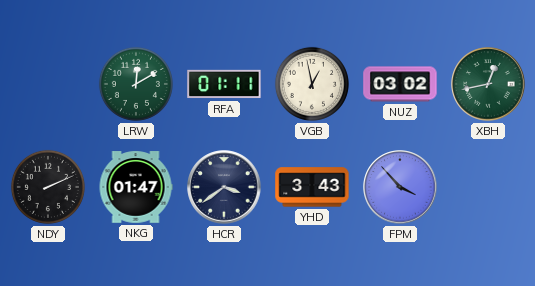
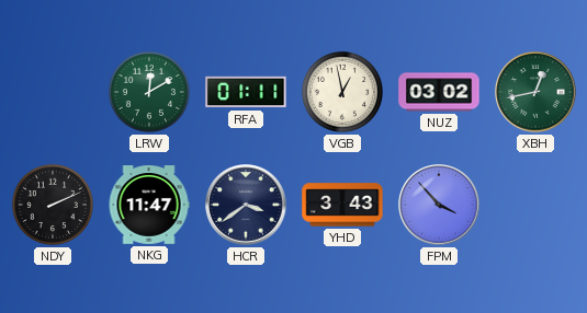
NKG: 01:47 -> 11:47 (149, 205)
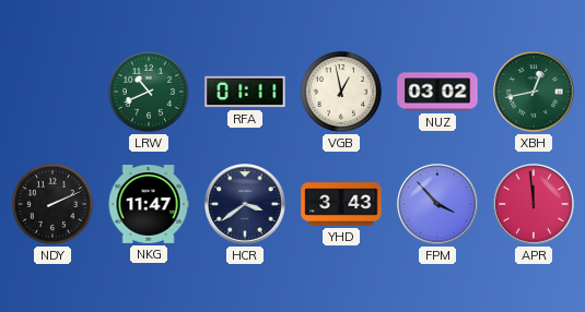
LRW: 12:10 -> 10:41 (149, 92)
APR: none -> 11:59 (534, 204)
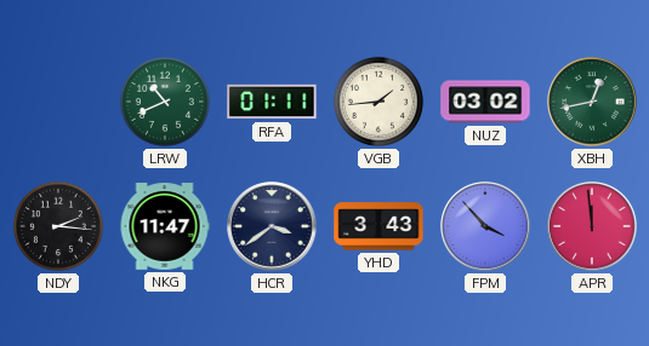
VGB: 12:58 -> 1:44 (378, 102)
NDY: 2:11 -> 2:16 (58, 226)
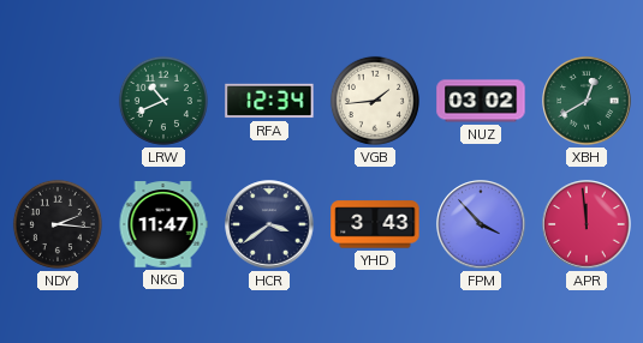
RFA: 01:11 -> 12:34 (269, 101)
XBH: 12:43 -> 12:40 (587, 101)
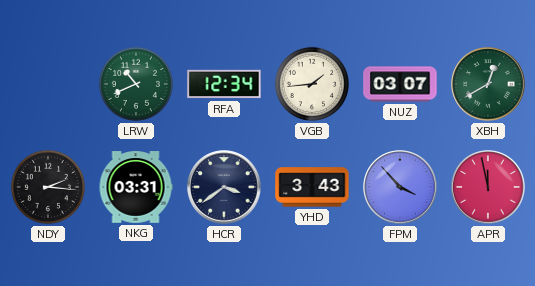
NUZ: 03:02 -> 03:07 (400, 84)
NKG: 11:47 -> 03:31 (136, 187)
APR: 11:59 -> 11:58 (488, 187)
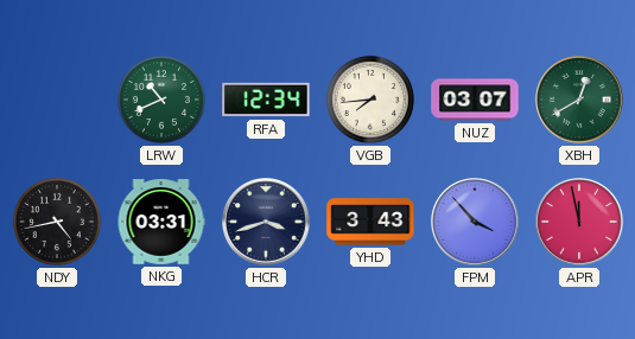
VGB: 1:44 -> 7:44 (370, 100)
NDY: 2:16 -> 4:43 (57, 222)
HCR: 3:39 -> 3:42 (266, 222)
